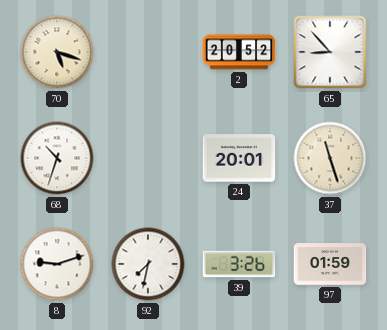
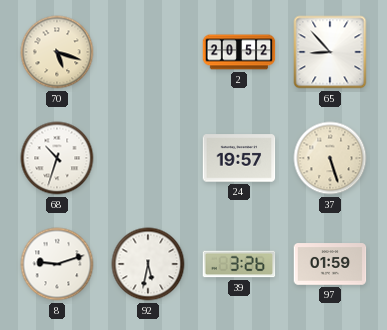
24: 20:01 -> 19:57 (239, 158)
37: 11:27 -> 5:27 (330, 158)
92: 7:32 -> 5:32 (148, 264)
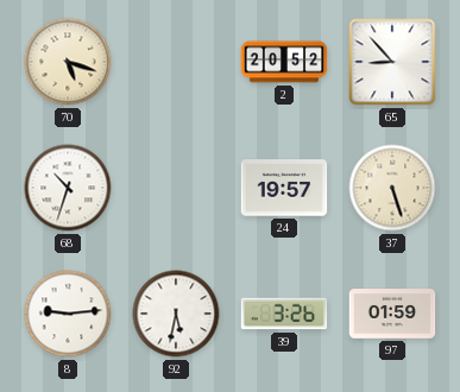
8: 9:12 -> 9:14 (68, 314)
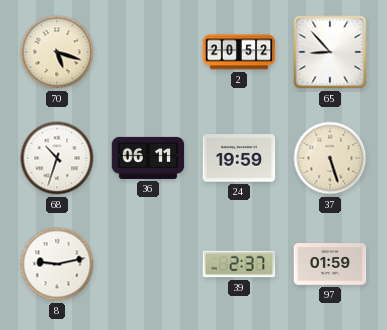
36: none -> 06:11 (148, 158)
24: 19:57 -> 19:59 (239, 158)
8: 9:14 -> 9:13 (57, 264)
92: 5:32 -> none (176, 314)
39: 3:26 -> 2:37 (239, 264)
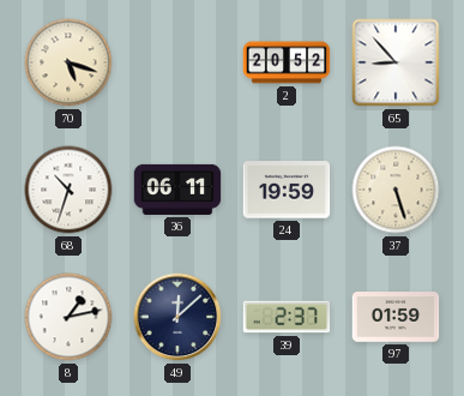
8: 9:13 -> 1:13 (68, 317)
49: none -> 12:08 (177, 317)
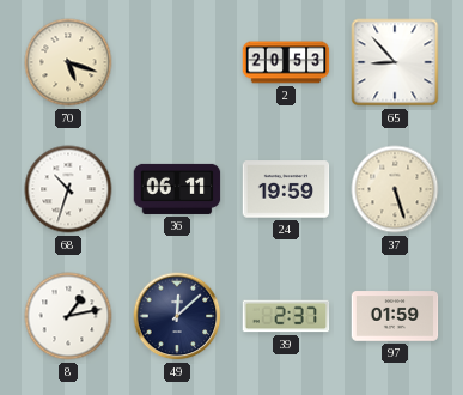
2: 20:52 -> 20:53 (286, 62)
